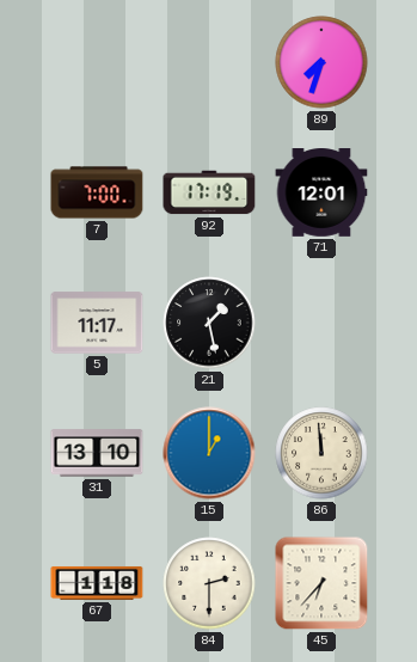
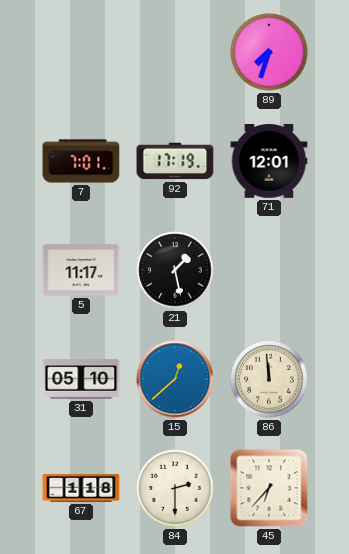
7: 7:00 -> 7:01 (81, 161)
31: 13:10 -> 05:10 (81, 379)
15: 1:00 -> 12:38 (175, 379)
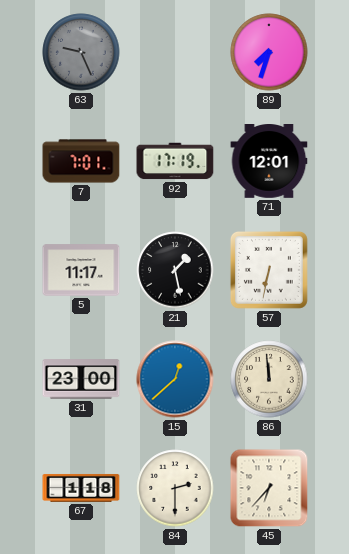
63: none -> 9:26 (81, 52)
57: none -> 6:32 (269, 270)
31: 05:10 -> 23:00 (81, 379)
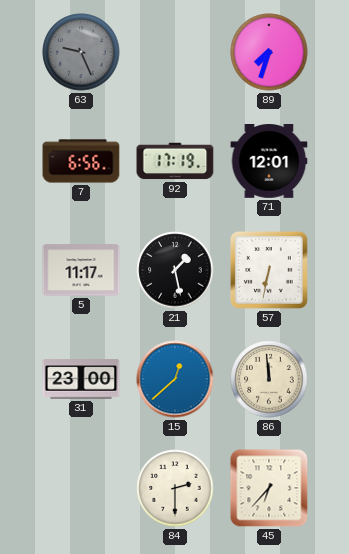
7: 7:01 -> 6:56 (81, 161)
67: 1:18 -> none (81, 488)
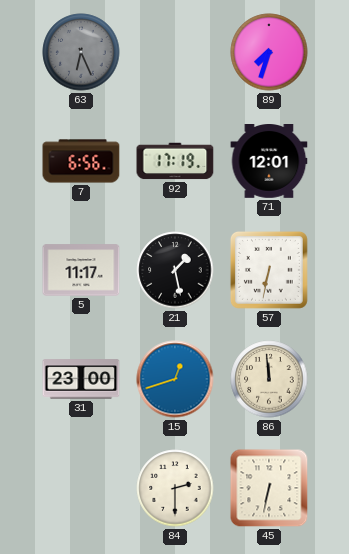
63: 9:26 -> 6:26 (81, 52)
15: 12:38 -> 12:42 (175, 379)
45: 6:37 -> 6:32 (269, 488)
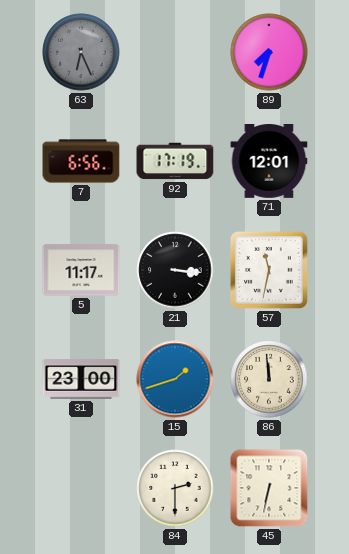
21: 1:28 -> 3:16 (175, 270)
57: 6:32 -> 11:32 (269, 270)
15: 12:42 -> 1:42 (175, 379)
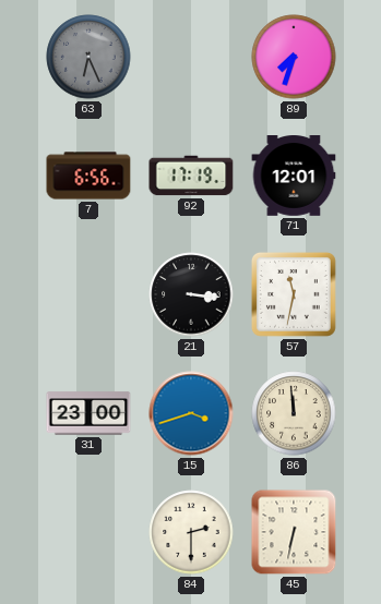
5: 11:17 -> none (81, 270)
15: 1:42 -> 3:42 (191, 413)
